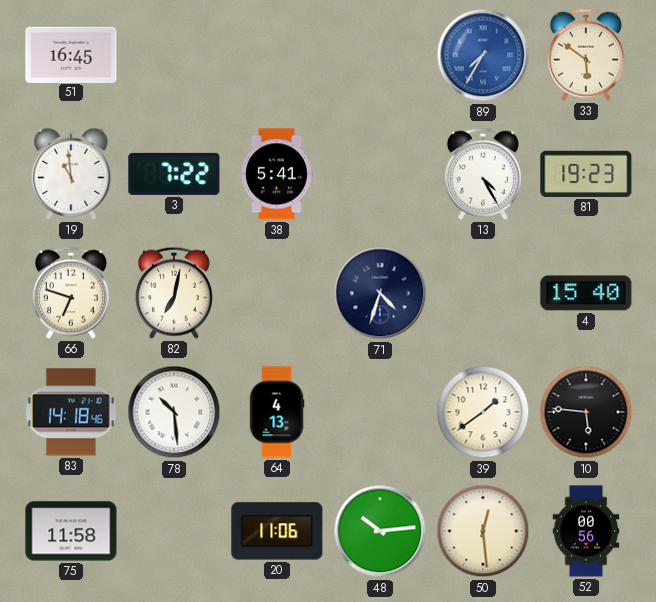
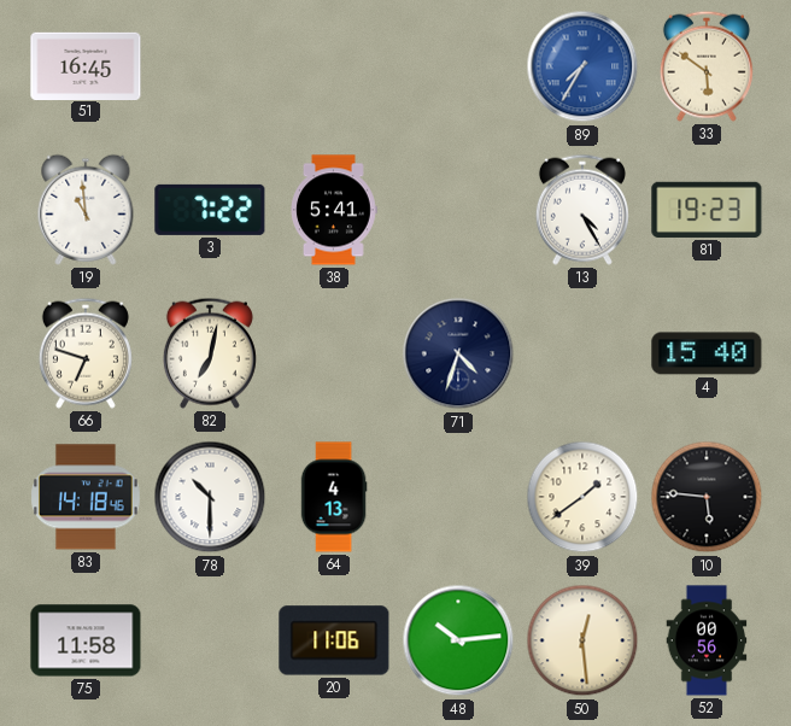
78: 10:29 -> 10:30 (210, 497)
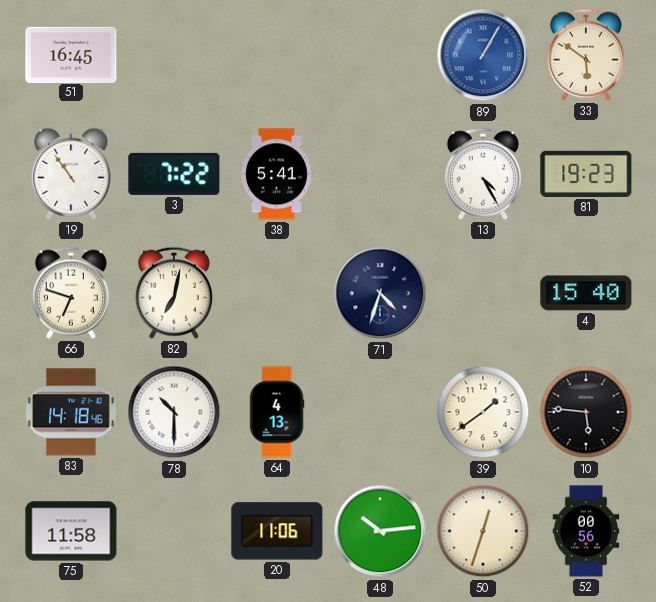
89: 7:35 -> 1:05 (483, 55)
19: 10:59 -> 10:54 (71, 174)
50: 12:29 -> 12:33 (483, 531)
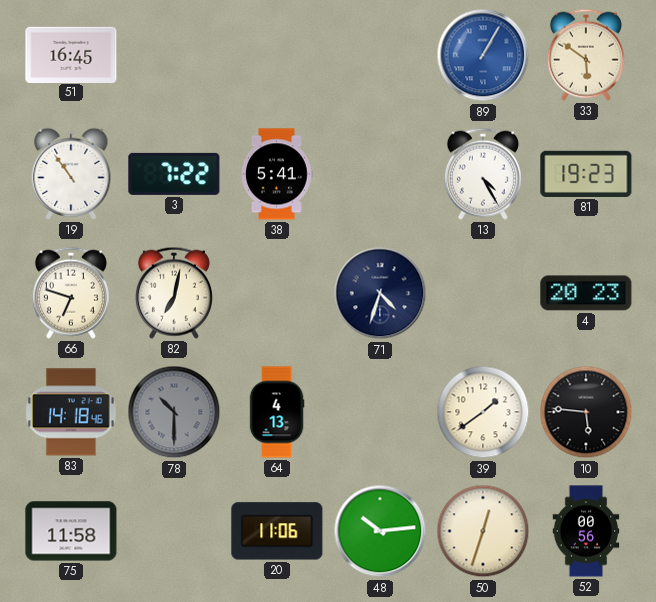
4: 15:40 -> 20:23 (586, 293)
78 dial: white -> grey (174, 412)
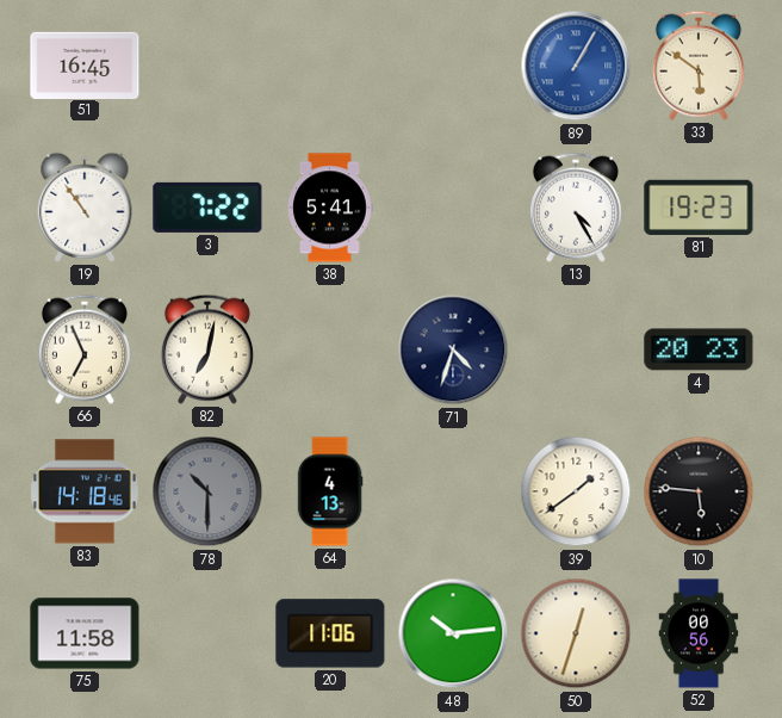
66: 6:48 -> 6:56 (85, 349)
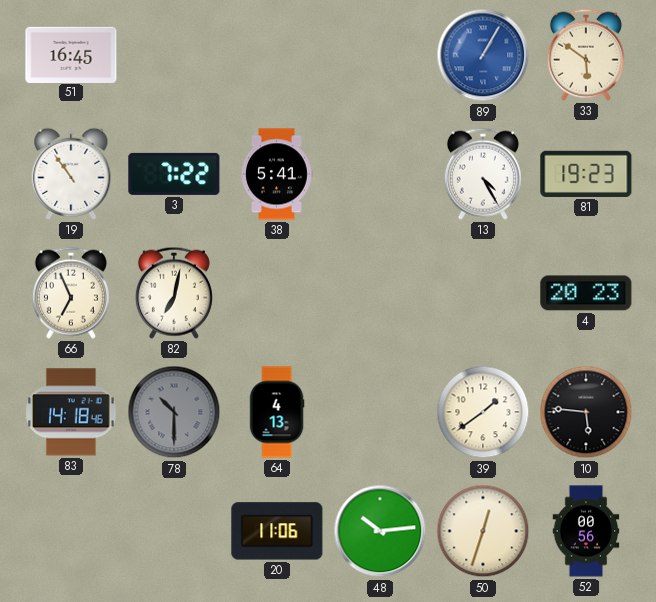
71: 4:33 -> none (453, 349)
75: 11:58 -> none (85, 633)
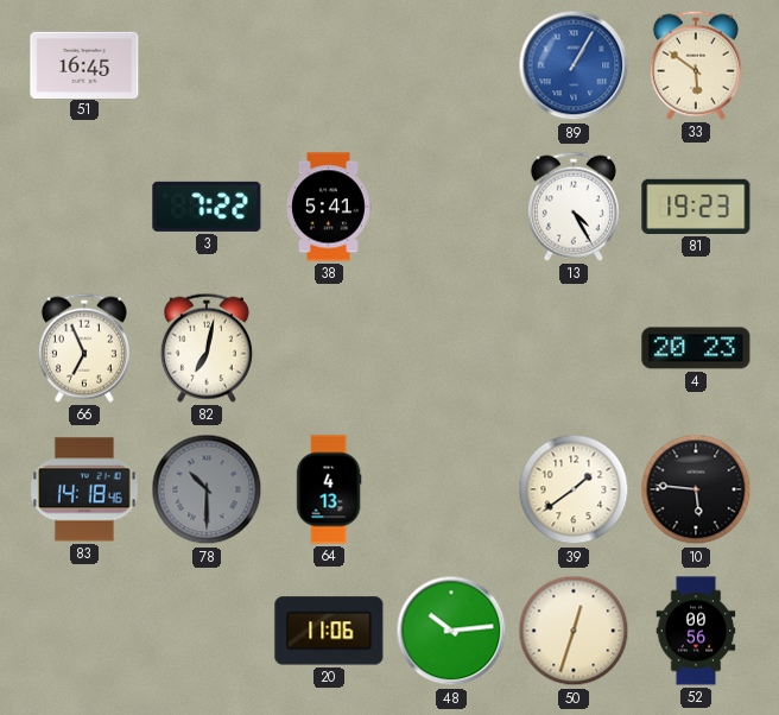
19: 10:54 -> none (71, 174)
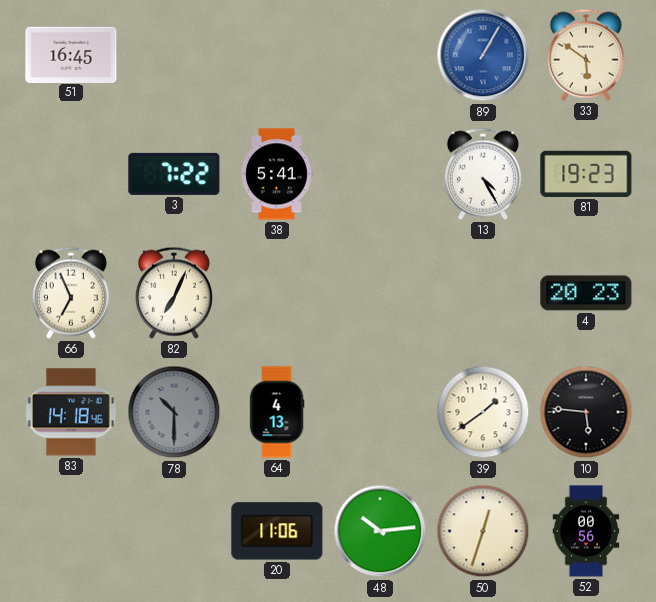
82: 7:02 -> 7:04 (174, 293)
